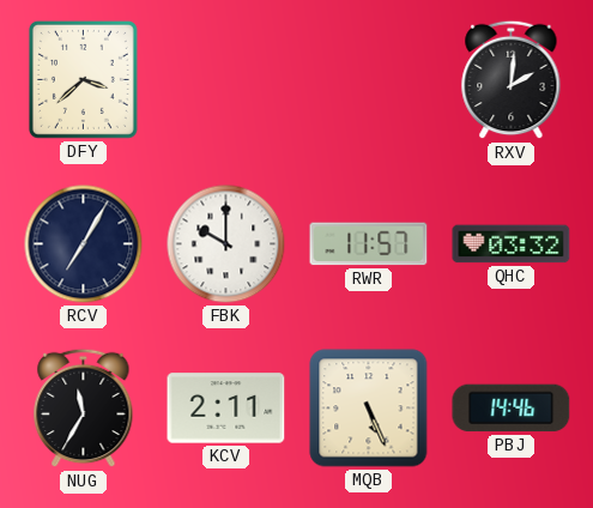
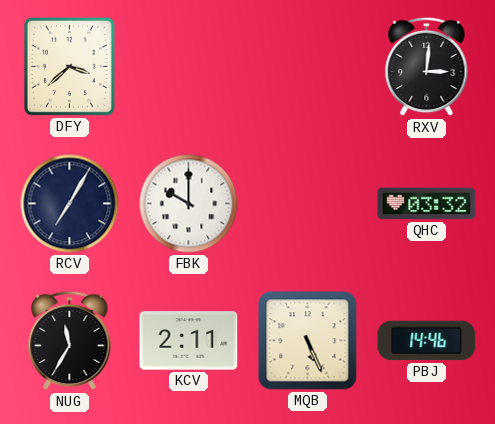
RXV: 2:01 -> 3:01 (427, 67)
RWR: 11:57 -> none (369, 244)
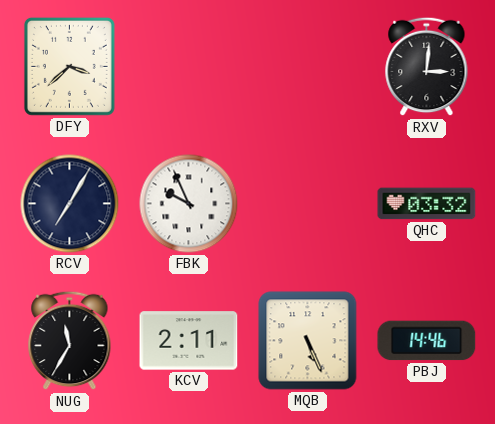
FBK: 10:00 -> 9:56 (189, 204)
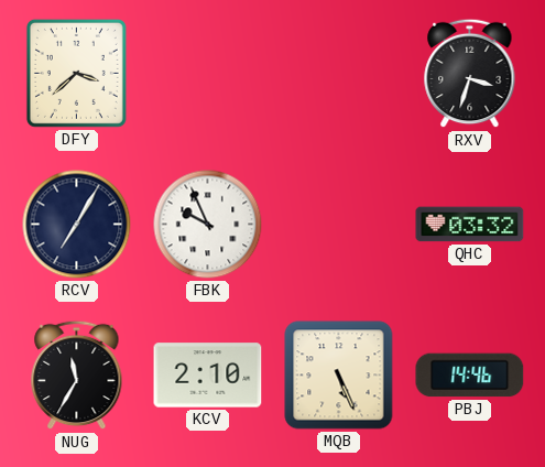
RXV: 3:01 -> 3:33 (470, 74)
KCV: 2:11 -> 2:10 (208, 376)
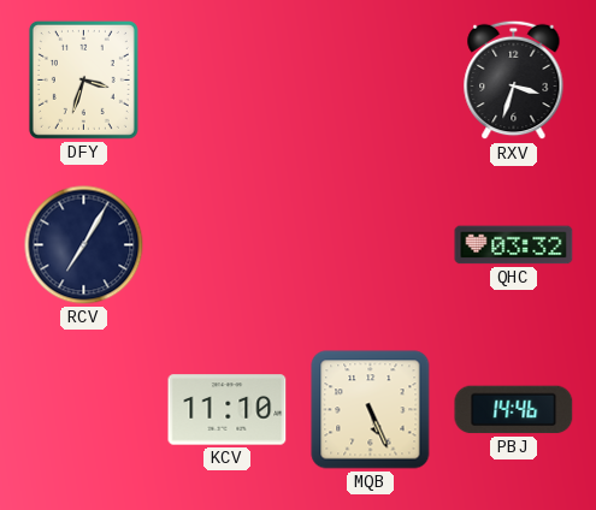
DFY: 3:38 -> 3:33 (83, 79)
FBK: 9:56 -> none (208, 225)
NUG: 11:35 -> none (77, 376)
KCV: 2:10 -> 11:10 (228, 410)
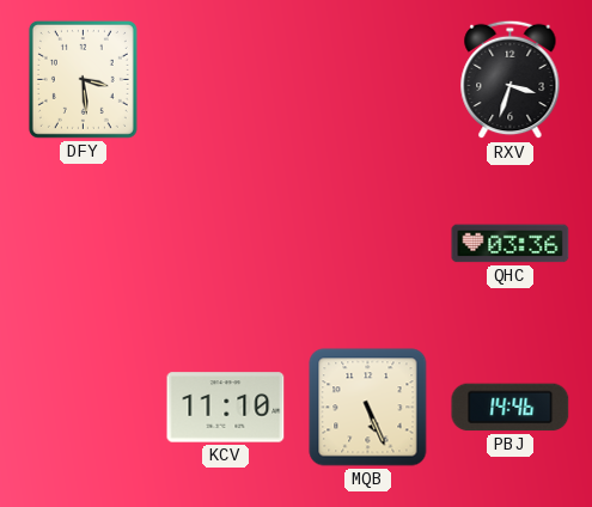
DFY: 3:33 -> 3:29 (83, 79)
RCV: 7:05 -> none (84, 245)
QHC: 03:32 -> 03:36 (511, 244)
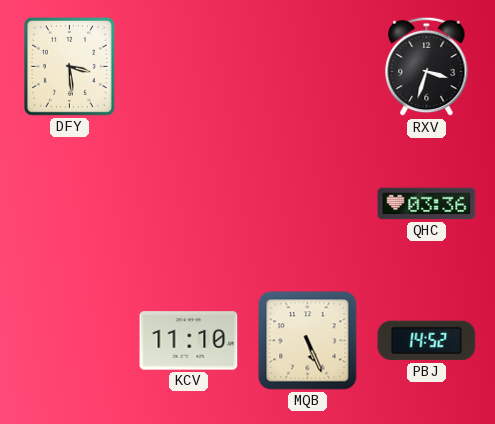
PBJ: 14:46 -> 14:52 (427, 341)
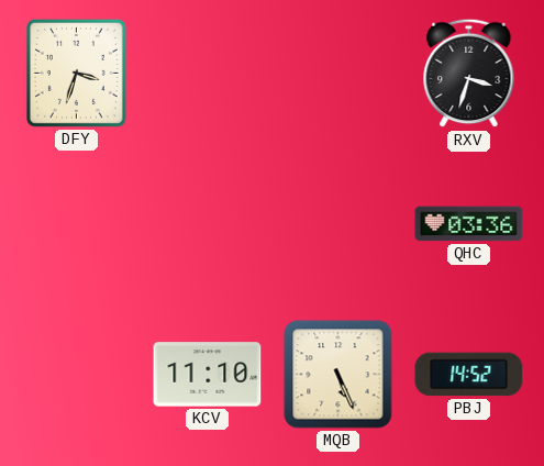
DFY: 3:29 -> 3:33 (76, 73)
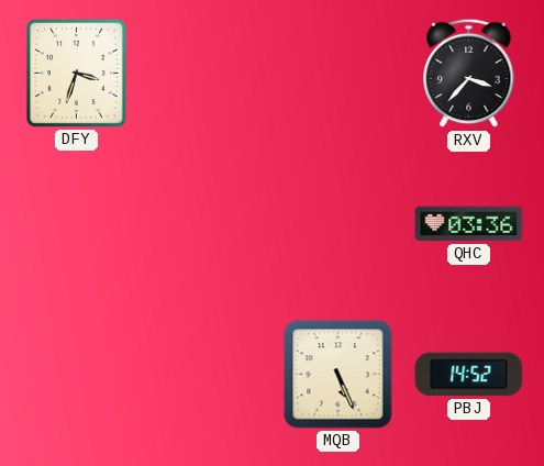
RXV: 3:33 -> 3:37 (469, 74)
KCV: 11:10 -> none (208, 375)
